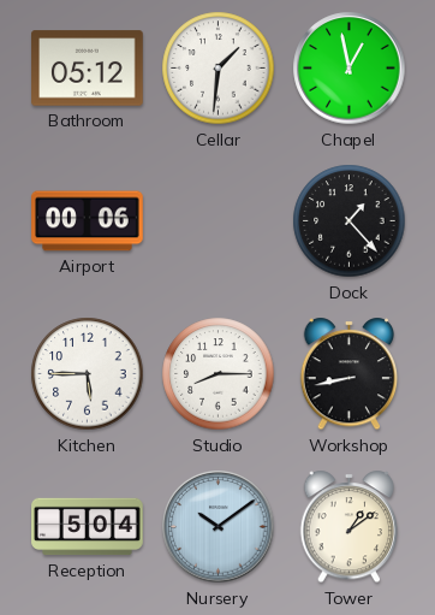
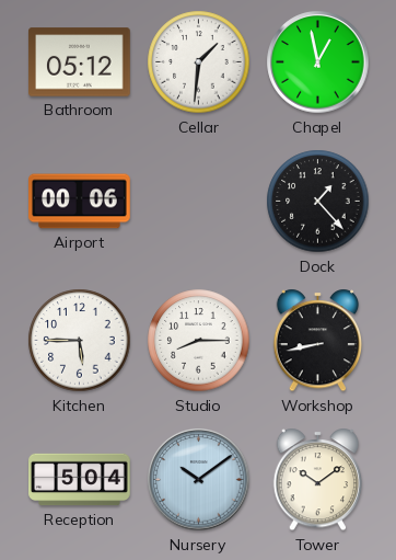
Tower: 1:09 -> 10:09 (318, 480)
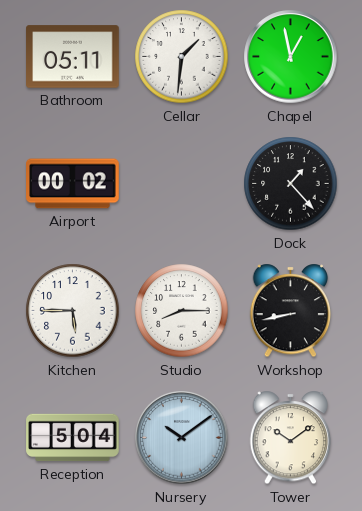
Bathroom: 05:12 -> 05:11 (73, 57)
Airport: 00:06 -> 00:02 (73, 184)
